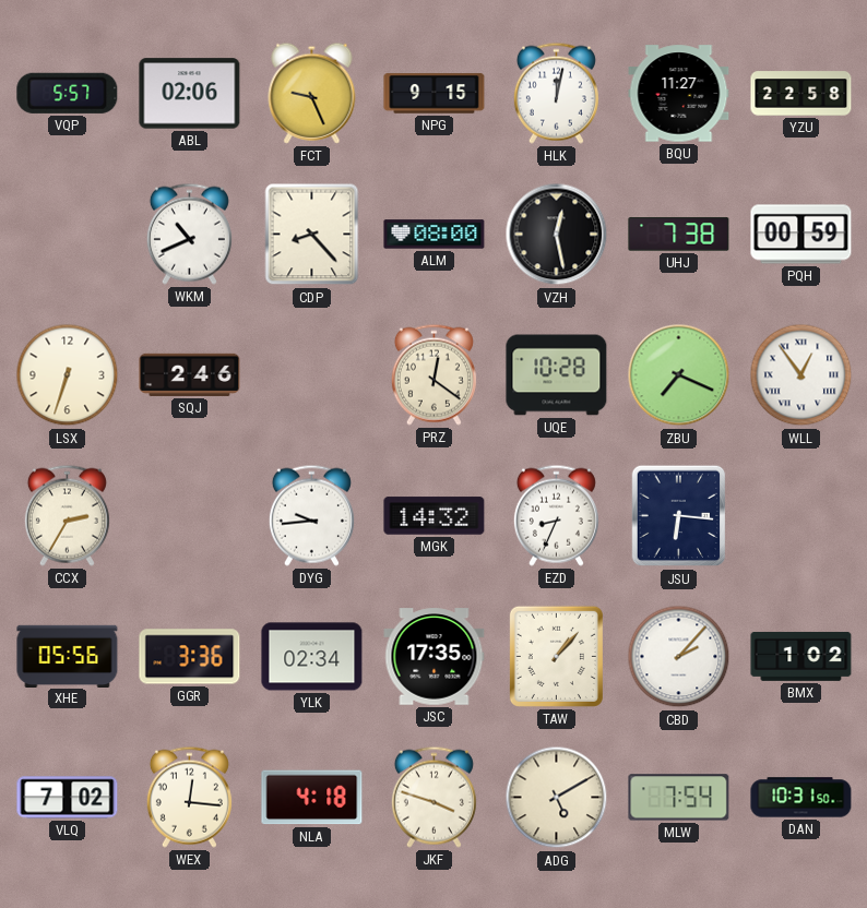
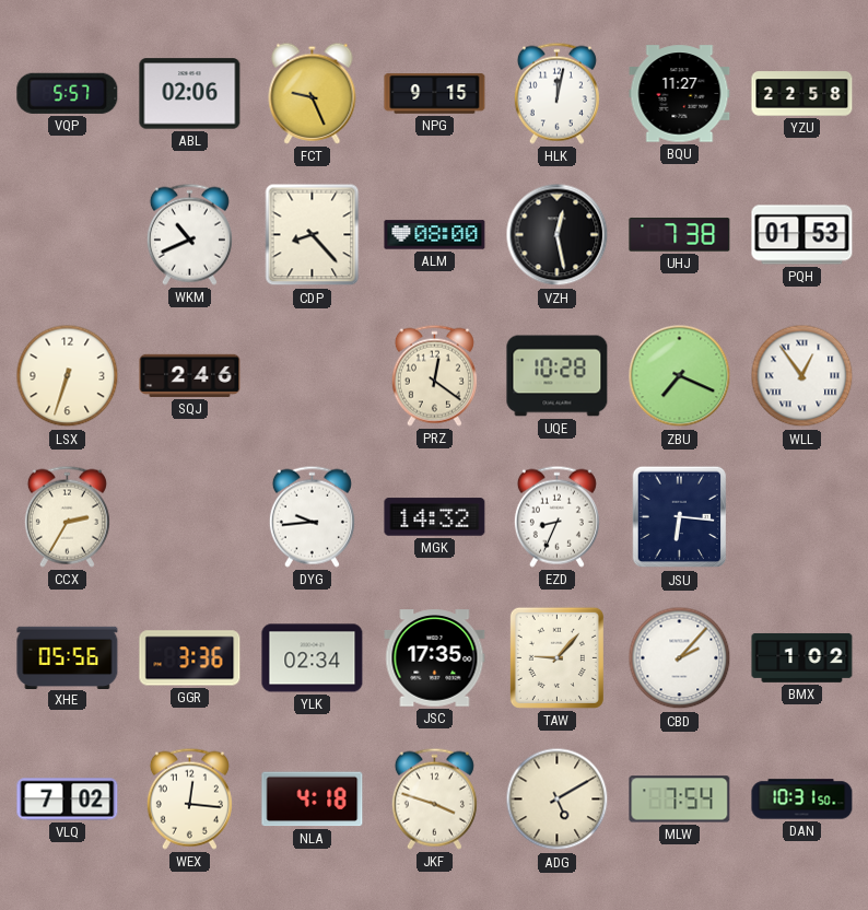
PQH: 00:59 -> 01:53 (802, 235)
TAW: 1:07 -> 9:07 (556, 657)
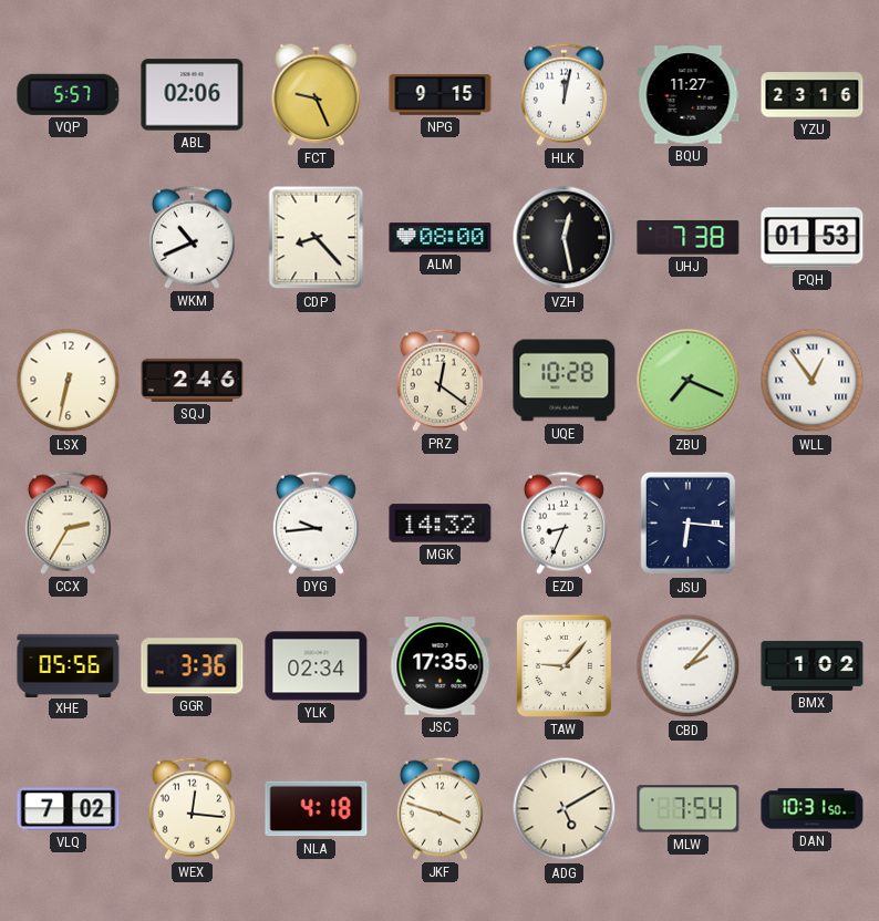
YZU: 22:58 -> 23:16 (813, 95)
LSX: 6:33 -> 6:32 (69, 381)
